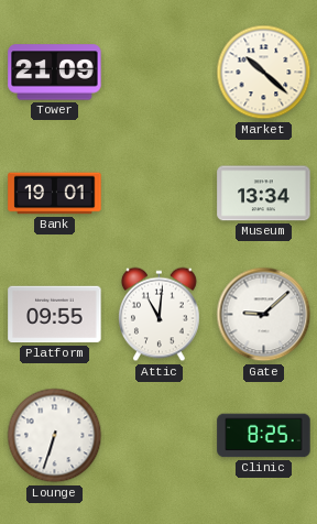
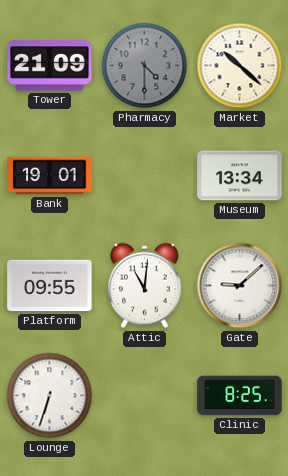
Pharmacy: none -> 4:30 (145, 66)
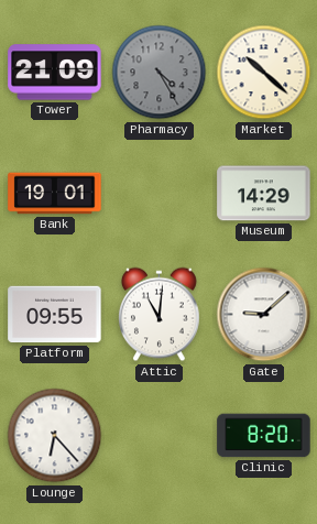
Pharmacy: 4:30 -> 4:25 (160, 73)
Museum: 13:34 -> 14:29 (264, 194)
Lounge: 6:33 -> 6:23 (55, 436)
Clinic: 8:25 -> 8:20 (264, 436)
